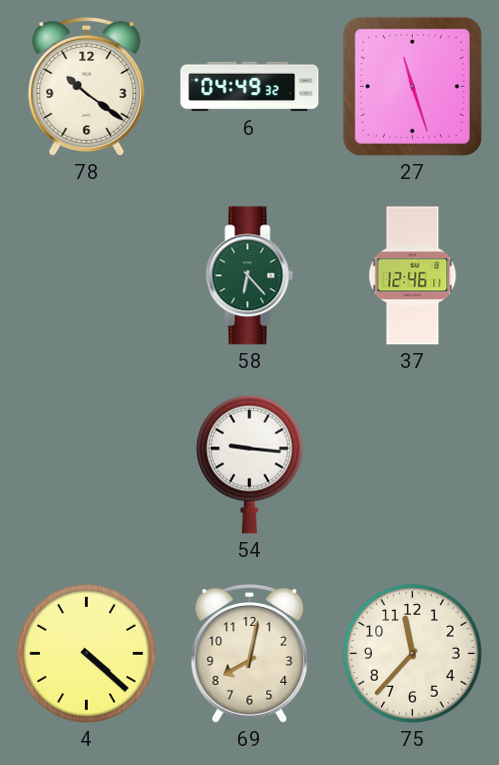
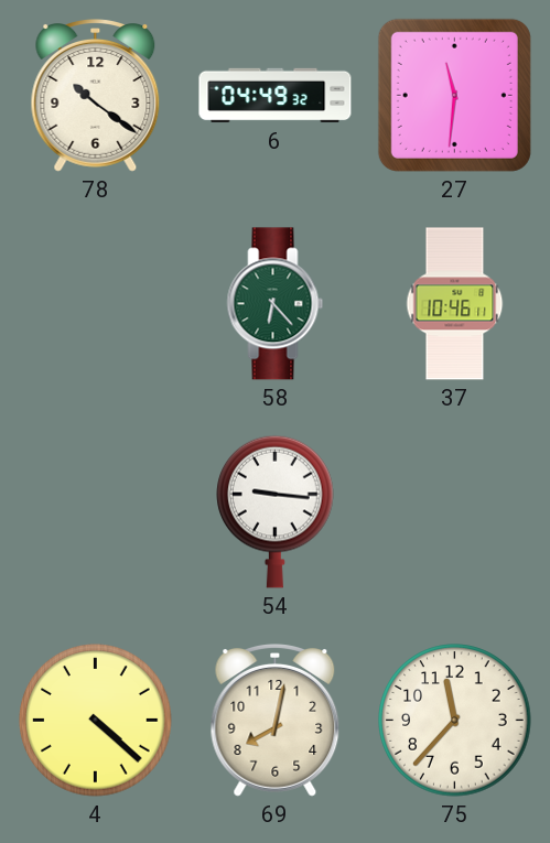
27: 11:27 -> 11:31 (454, 95)
37: 12:46 -> 10:46 (455, 304)
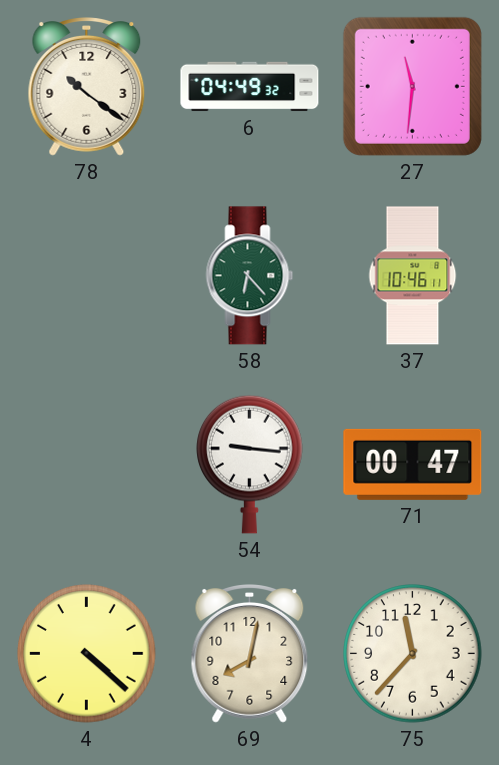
71: none -> 00:47 (413, 464)
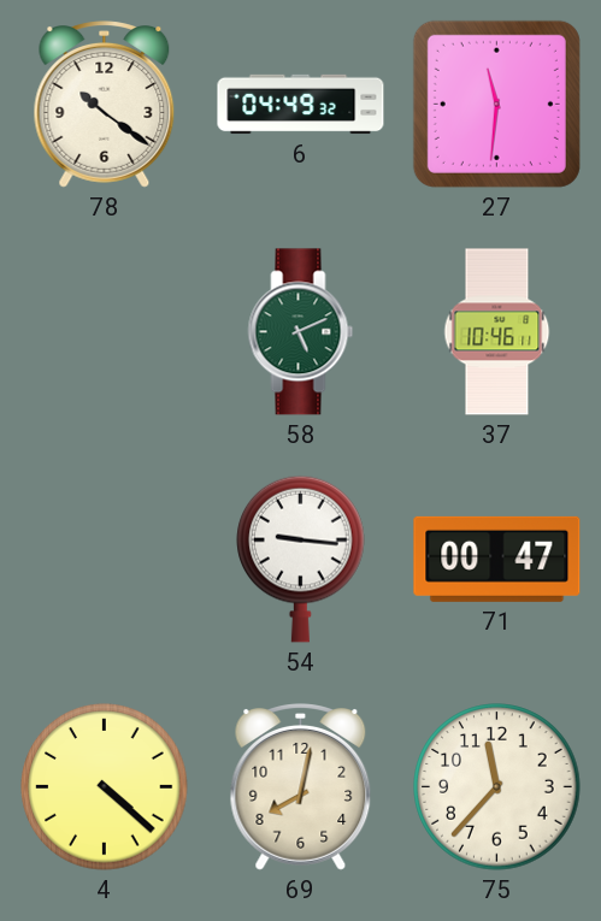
58: 6:23 -> 5:11 (301, 332)
